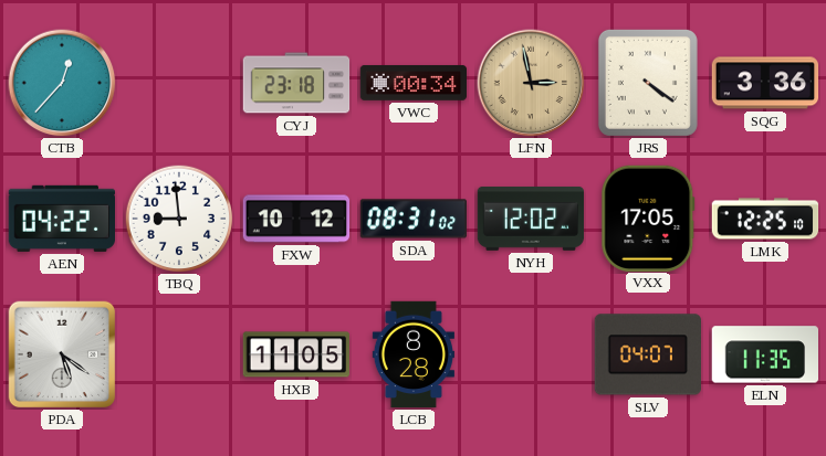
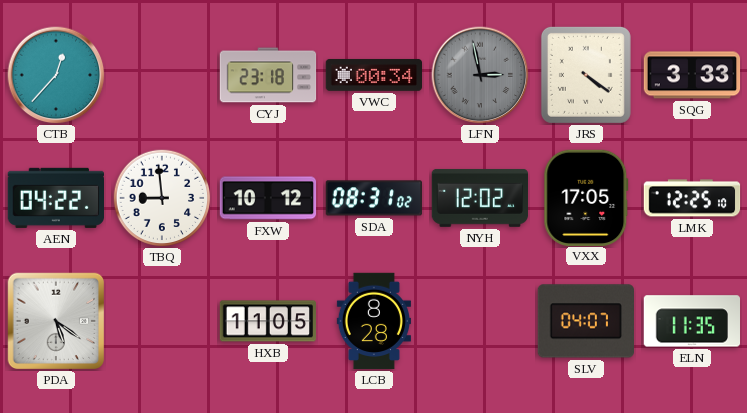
LFN dial: champagne -> grey (480, 75)
SQG: 3:36 -> 3:33 (692, 75)
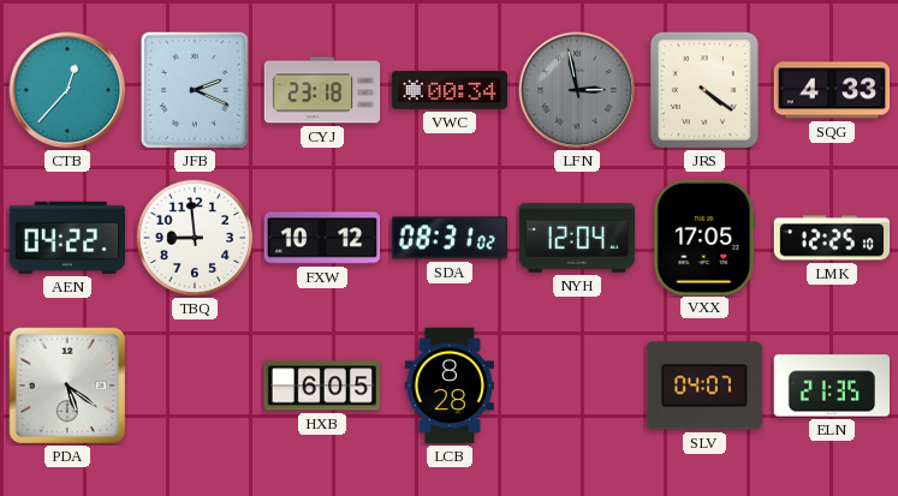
JFB: none -> 2:19 (195, 90)
SQG: 3:33 -> 4:33 (832, 90)
NYH: 12:02 -> 12:04 (577, 238)
HXB: 11:05 -> 6:05 (322, 386)
ELN: 11:35 -> 21:35 (832, 386)
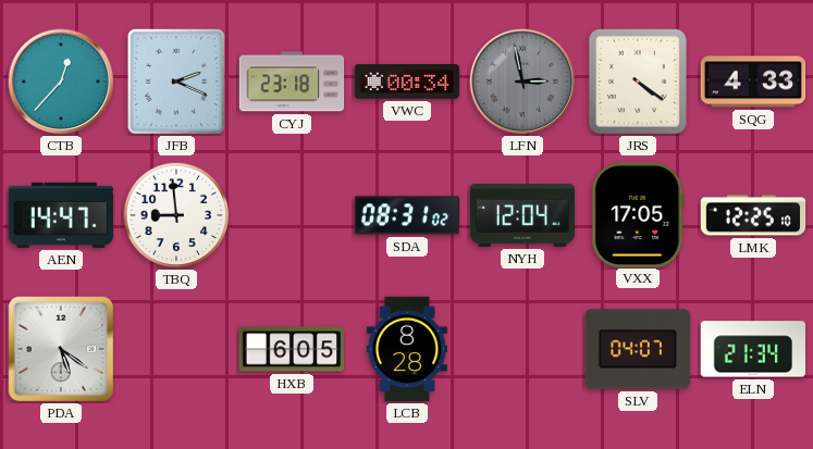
AEN: 04:22 -> 14:47 (60, 215)
FXW: 10:12 -> none (322, 238)
ELN: 21:35 -> 21:34 (753, 349)
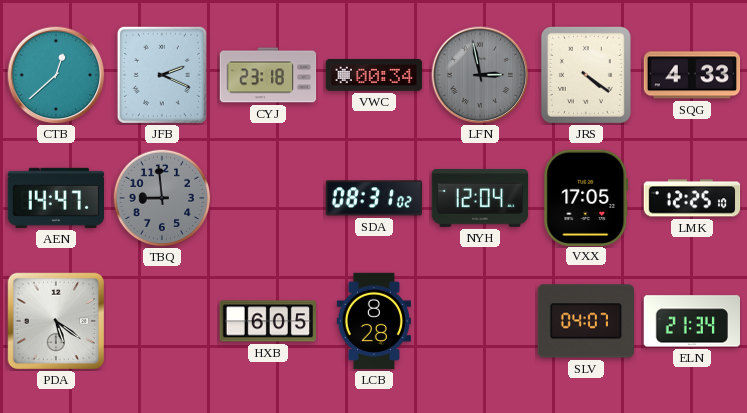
CTB: 12:37 -> 12:38 (56, 75)
TBQ dial: white -> grey (162, 198)
